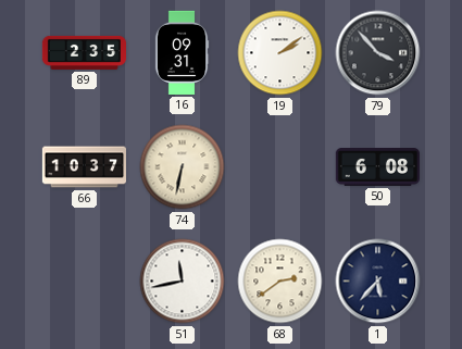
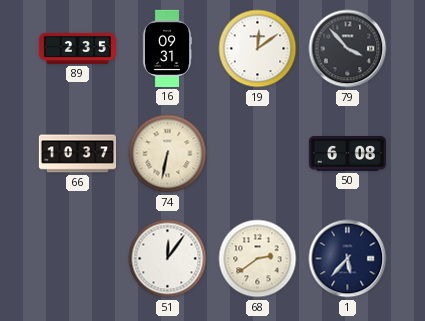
19: 2:09 -> 12:09 (258, 49)
51: 11:43 -> 12:06 (168, 259)
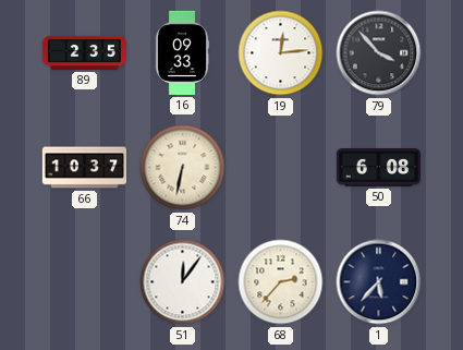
16: 09:31 -> 09:33 (182, 52)
19: 12:09 -> 12:14 (281, 53)
68: 2:39 -> 2:37 (281, 282)
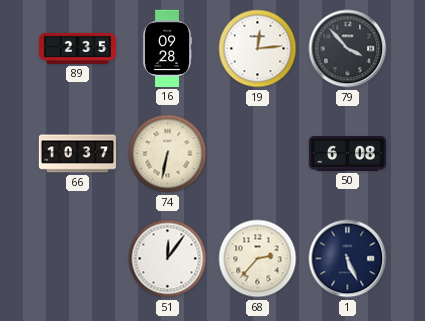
16: 09:33 -> 09:28 (167, 48)
1: 5:37 -> 5:26 (348, 259)
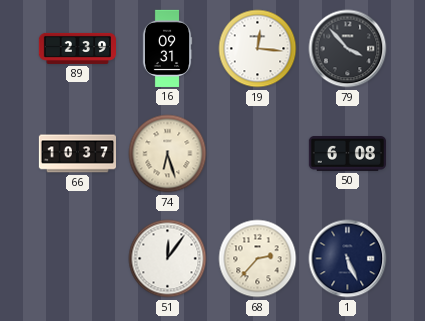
89: 2:35 -> 2:39 (77, 48)
16: 09:28 -> 09:31 (167, 48)
19: 12:14 -> 12:16 (258, 49)
74: 6:32 -> 6:27 (168, 154)
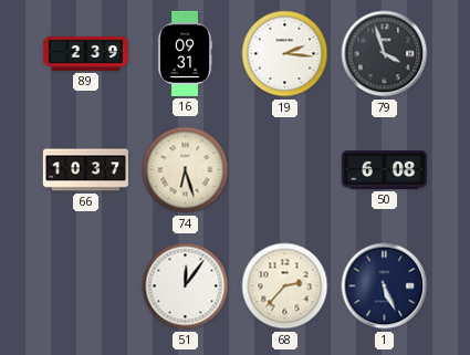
19: 12:16 -> 2:16 (285, 54)
79: 3:53 -> 3:57 (385, 54)
